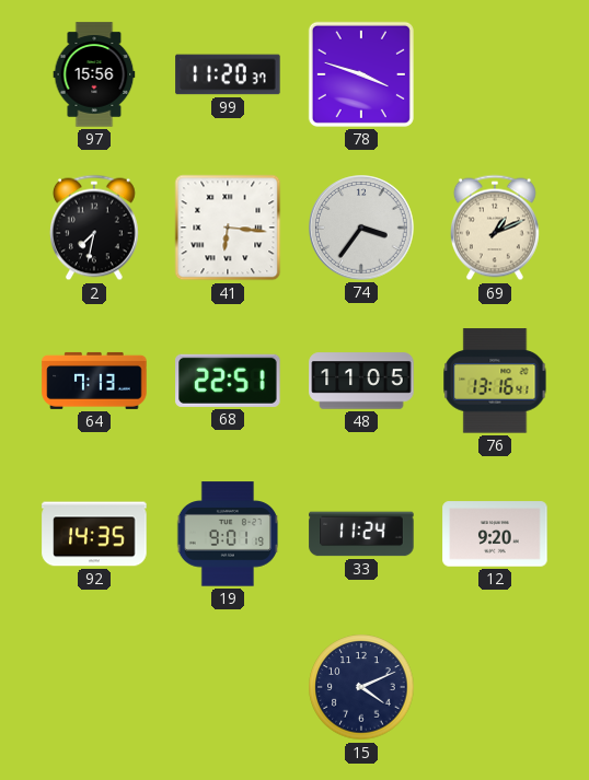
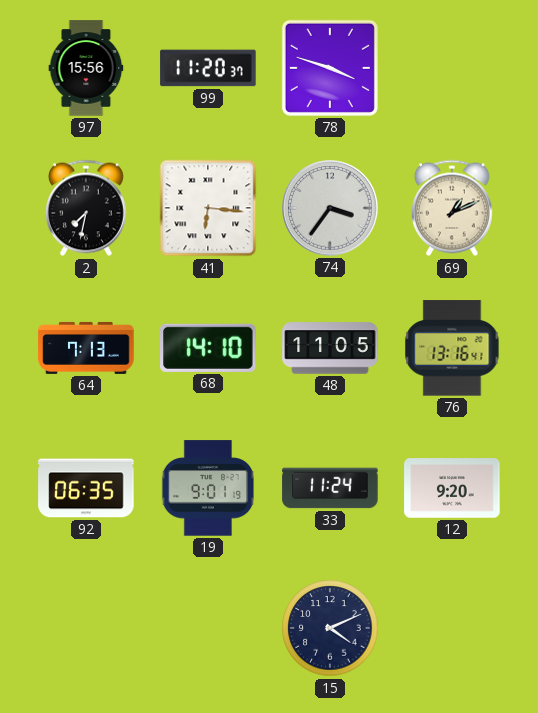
68: 22:51 -> 14:10 (208, 348)
92: 14:35 -> 06:35 (86, 488)
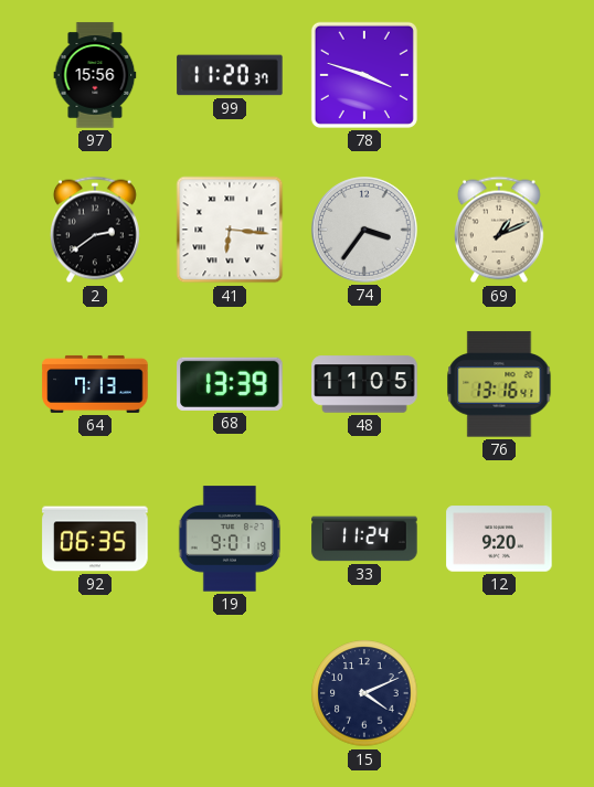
2: 7:32 -> 2:39 (95, 230)
68: 14:10 -> 13:39 (230, 384)
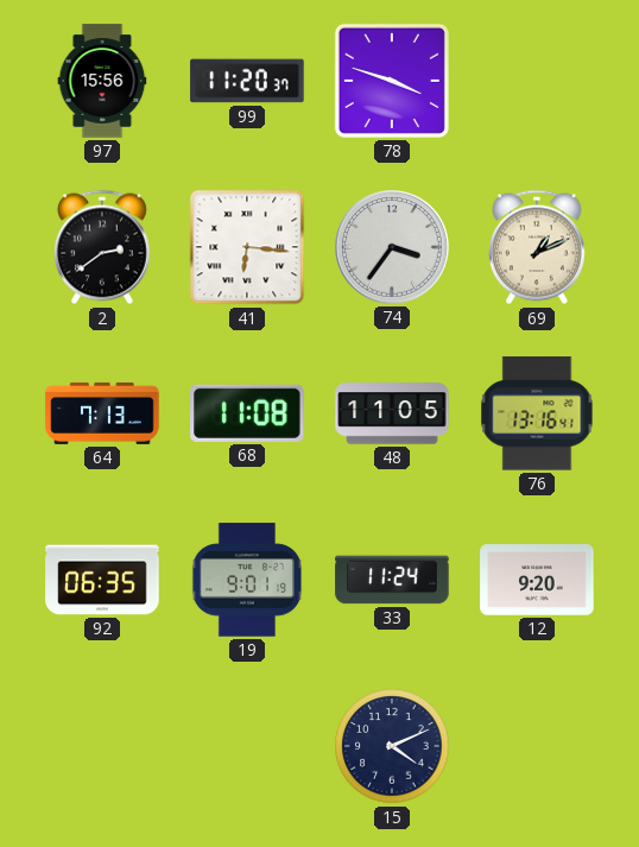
68: 13:39 -> 11:08 (247, 413)
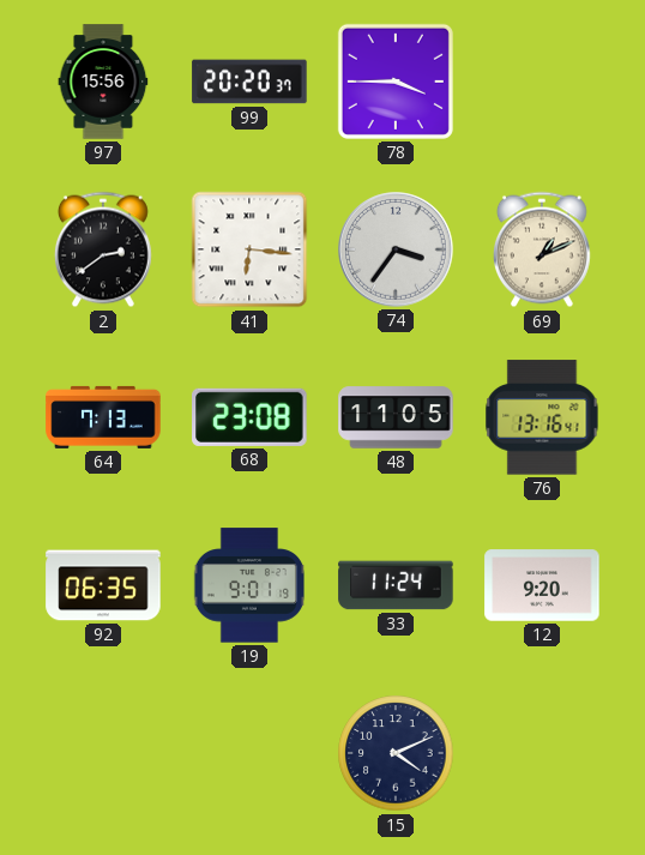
99: 11:20 -> 20:20 (249, 82)
78: 3:48 -> 3:45 (396, 82)
68: 11:08 -> 23:08 (249, 417)
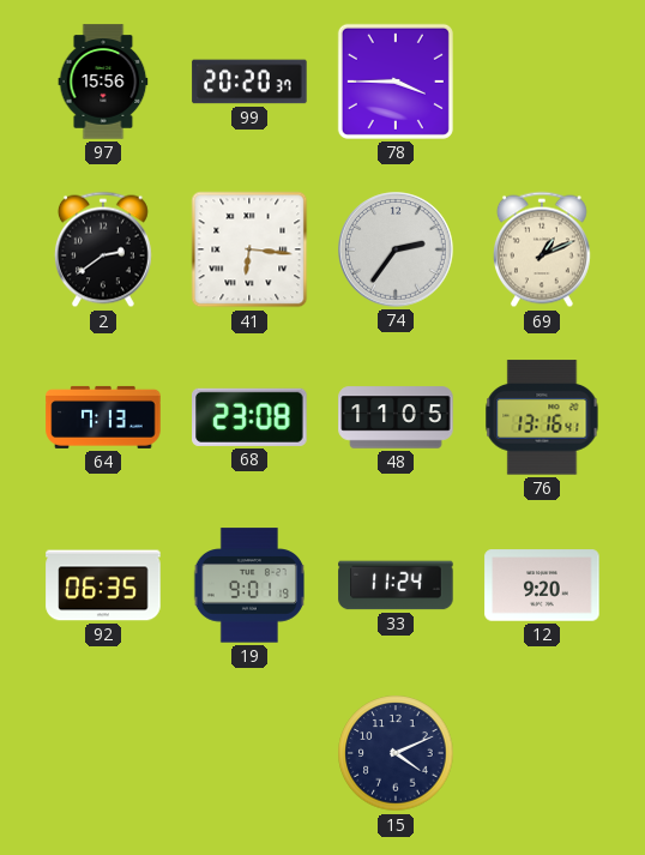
74: 3:36 -> 2:36 (396, 249)
